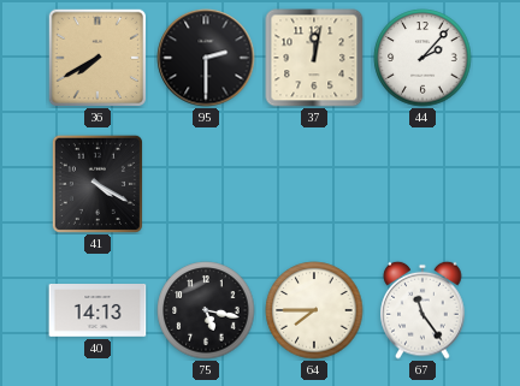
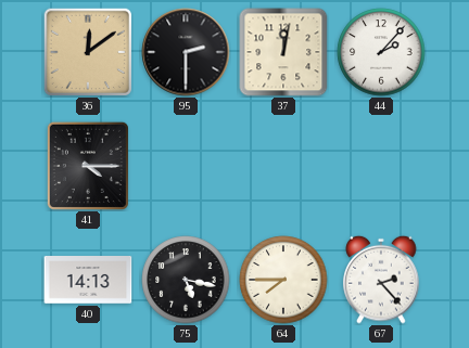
36: 7:40 -> 12:09 (87, 51)
41: 4:20 -> 4:15 (88, 166)
67: 11:24 -> 2:23 (381, 280)
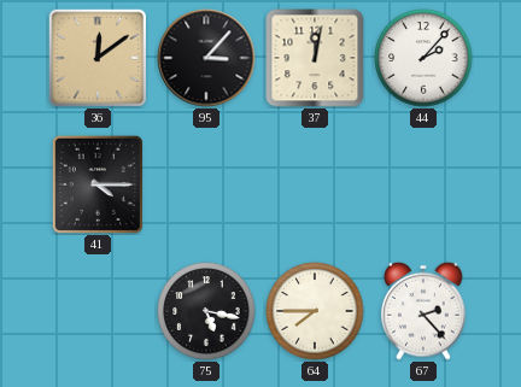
95: 2:30 -> 3:07 (206, 58)
40: 14:13 -> none (88, 281)
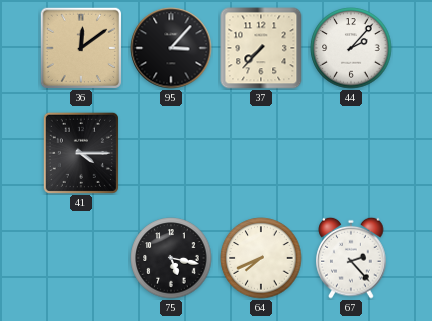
37: 12:02 -> 7:37 (261, 48)
64: 7:45 -> 7:41 (261, 258)
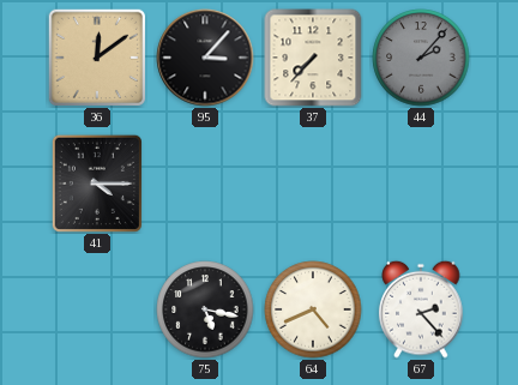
44 dial: white -> grey (421, 58)
64: 7:41 -> 4:41 (313, 309)
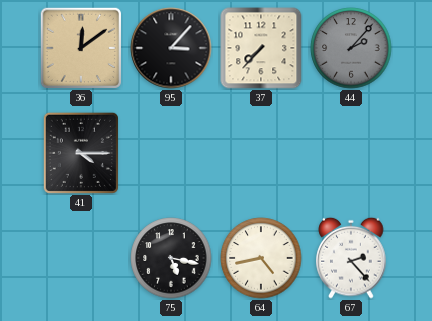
64: 4:41 -> 4:43 (261, 258)
